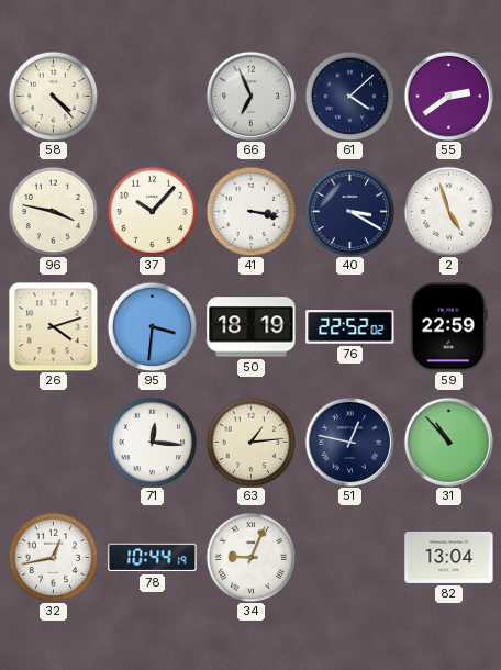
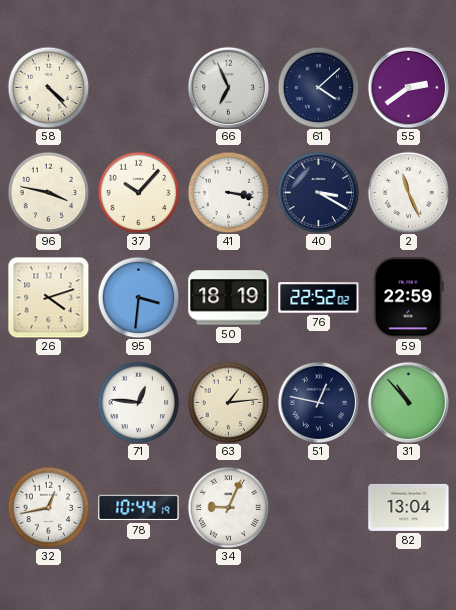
2: 4:57 -> 11:26 (408, 192)
71: 12:16 -> 12:46 (138, 402)
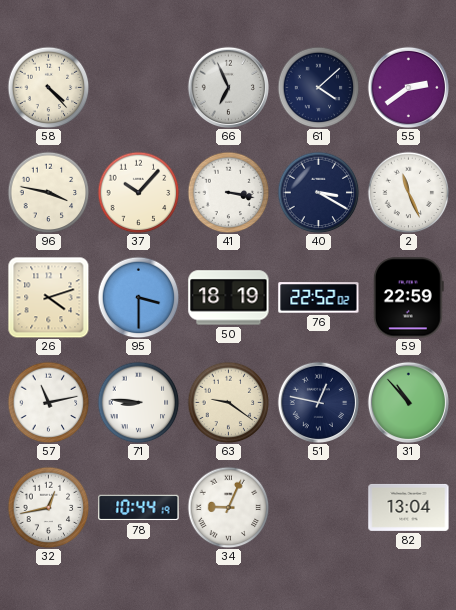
95: 3:31 -> 3:30 (138, 297)
57: none -> 11:13 (48, 402)
71: 12:46 -> 8:46 (138, 402)
63: 1:14 -> 9:21 (228, 402)
